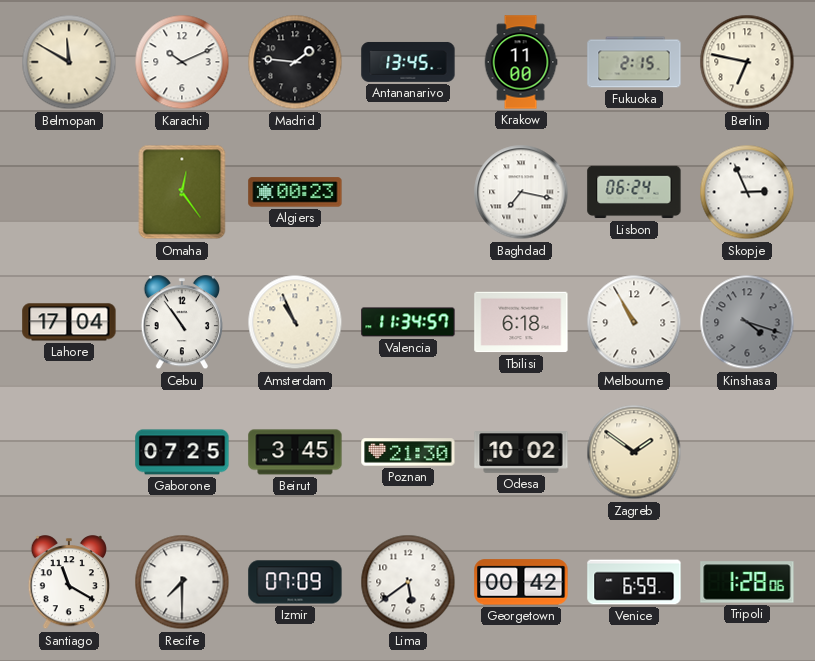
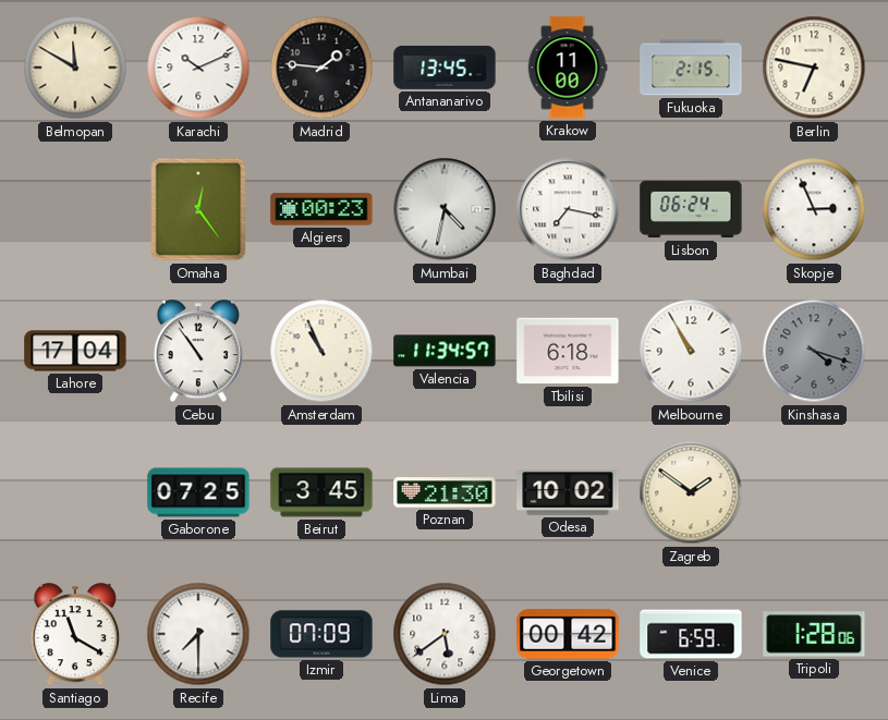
Mumbai: none -> 4:32 (445, 209)
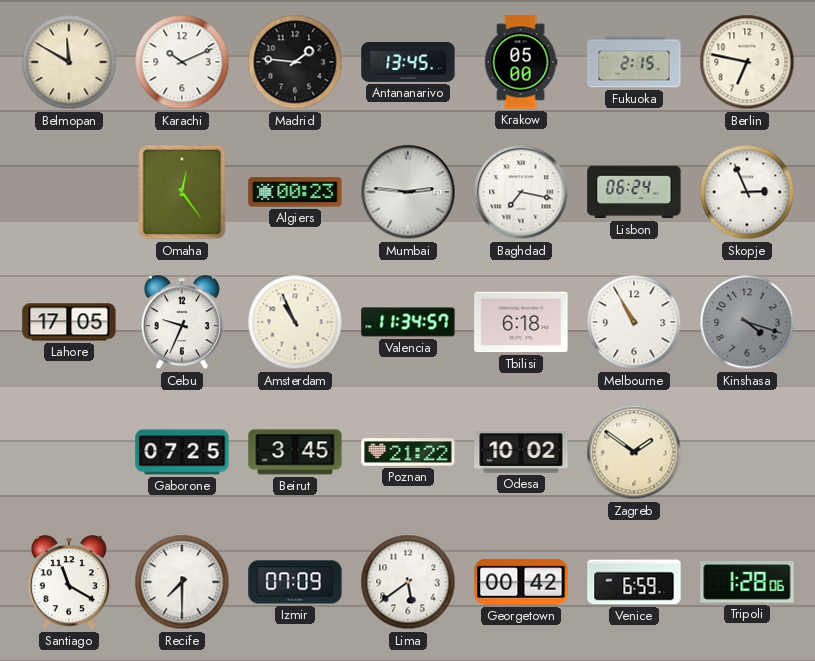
Krakow: 11:00 -> 05:00 (521, 62)
Mumbai: 4:32 -> 2:46 (408, 192)
Lahore: 17:04 -> 17:05 (69, 322)
Cebu: 10:54 -> 9:34 (182, 323)
Poznan: 21:30 -> 21:22 (408, 452)
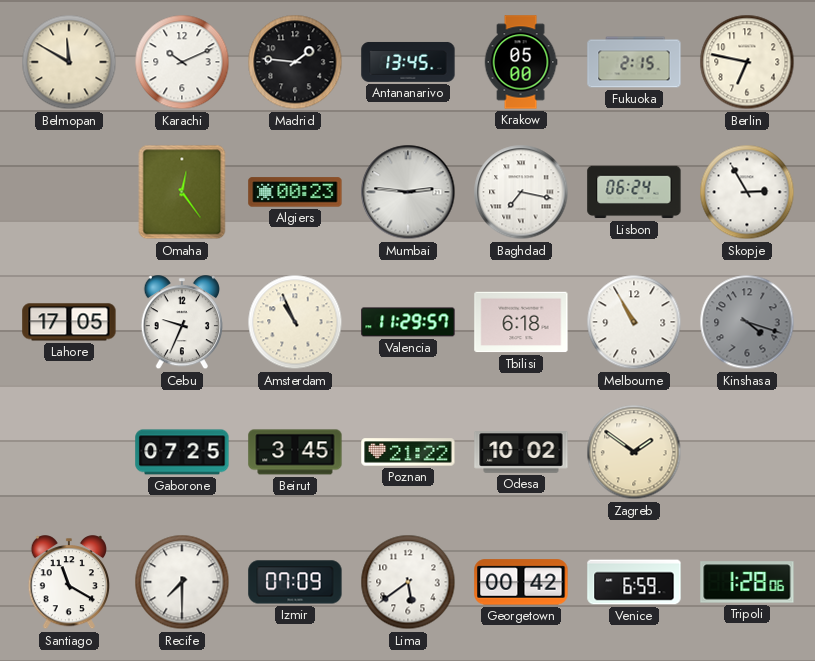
Skopje: 2:56 -> 2:55 (747, 192)
Valencia: 11:34 -> 11:29 (408, 322)
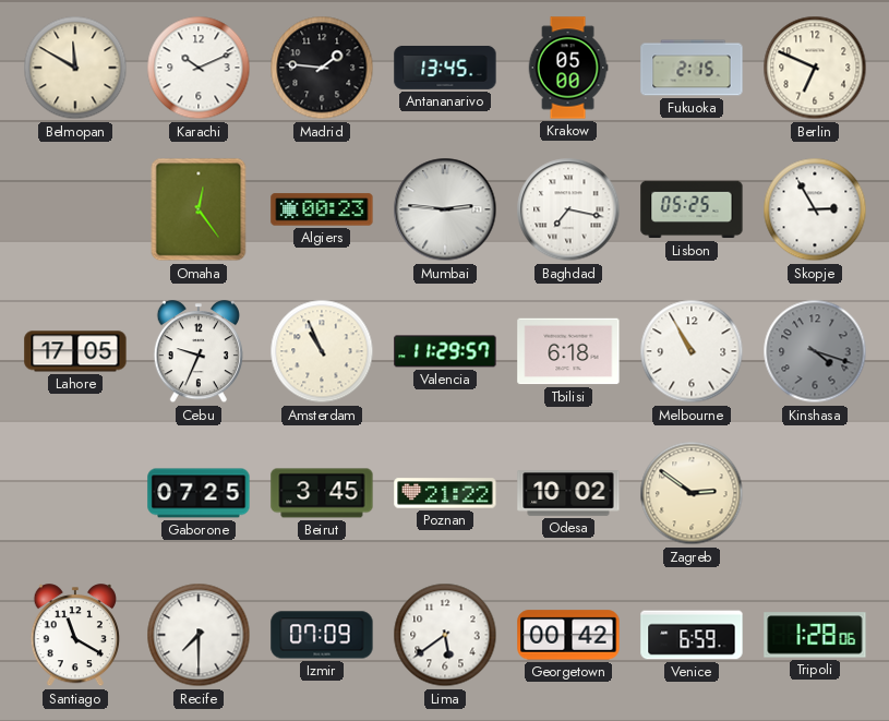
Berlin: 6:47 -> 6:49 (815, 68)
Lisbon: 06:24 -> 05:25 (692, 209)
Zagreb: 1:51 -> 2:51 (692, 493)
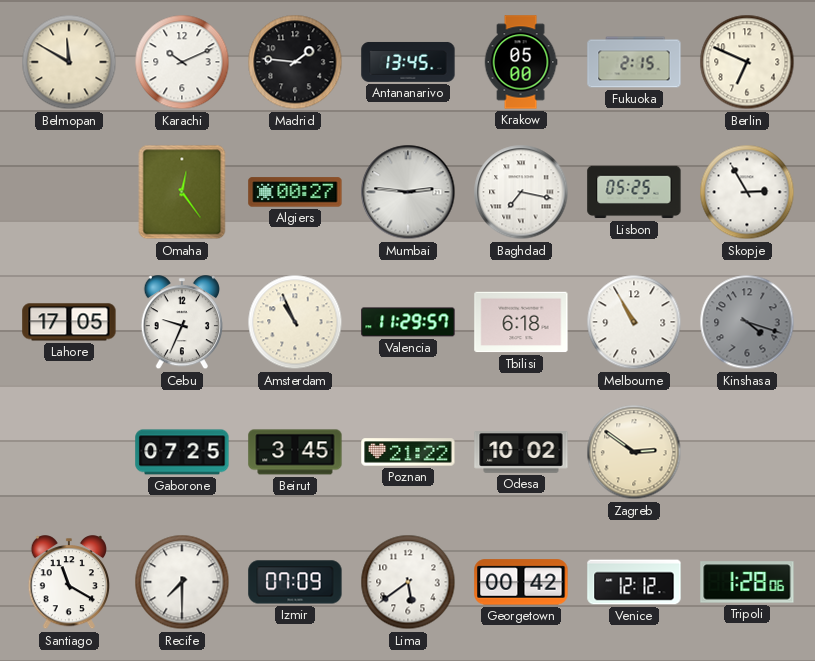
Algiers: 00:23 -> 00:27 (295, 192)
Venice: 6:59 -> 12:12 (634, 582)
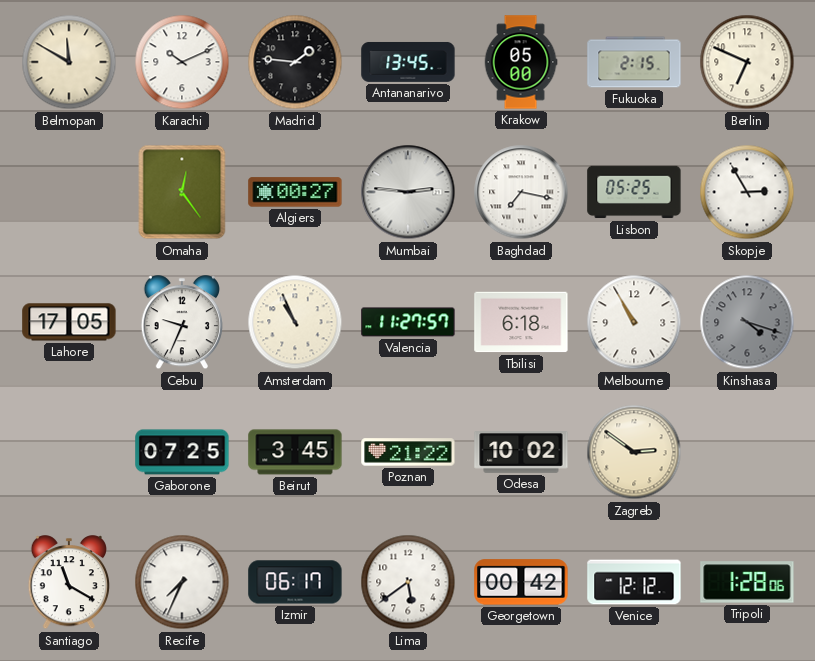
Valencia: 11:29 -> 11:27 (408, 322)
Recife: 7:30 -> 7:34 (182, 582)
Izmir: 07:09 -> 06:17 (295, 582)
